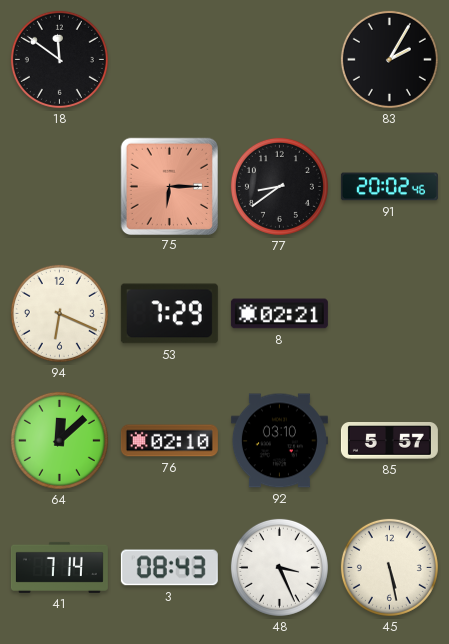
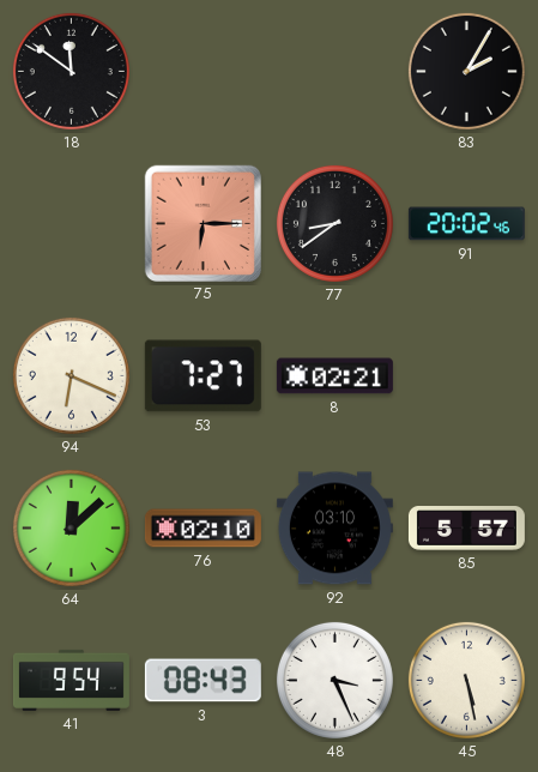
53: 7:29 -> 7:27 (202, 376)
41: 7:14 -> 9:54 (71, 680)
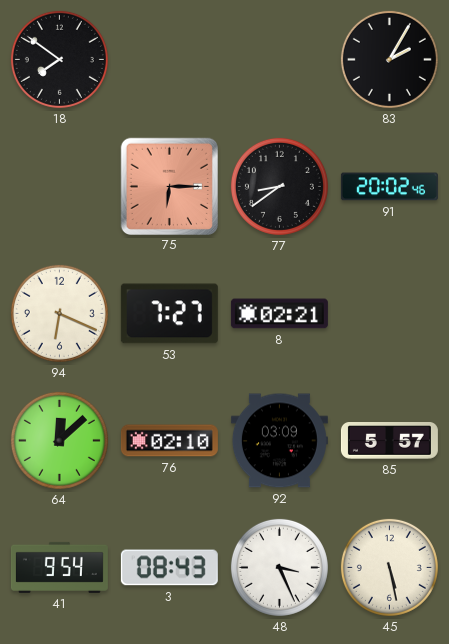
18: 11:51 -> 7:51 (59, 59)
92: 03:10 -> 03:09 (279, 441)
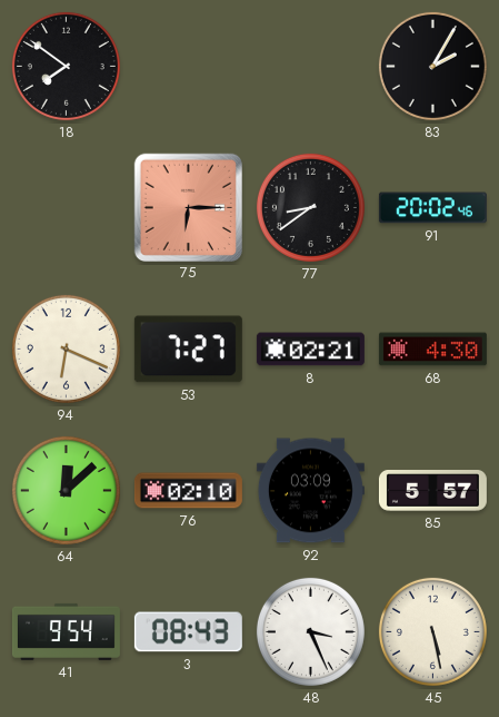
68: none -> 4:30 (432, 350)
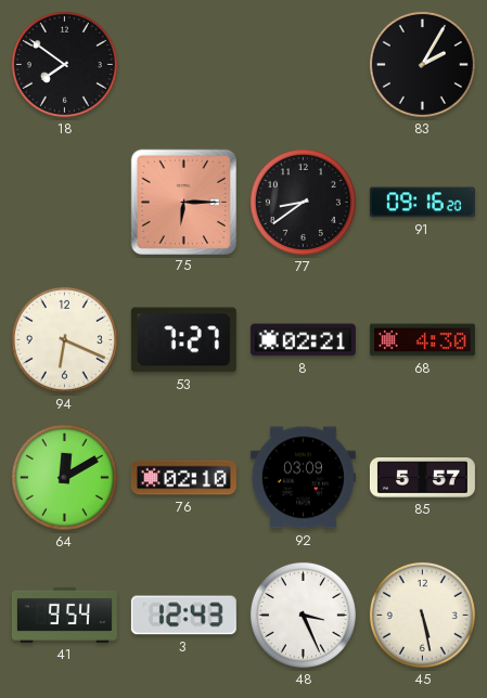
91: 20:02 -> 09:16 (422, 203)
64: 12:08 -> 12:10 (64, 477)
3: 08:43 -> 12:43 (183, 616)
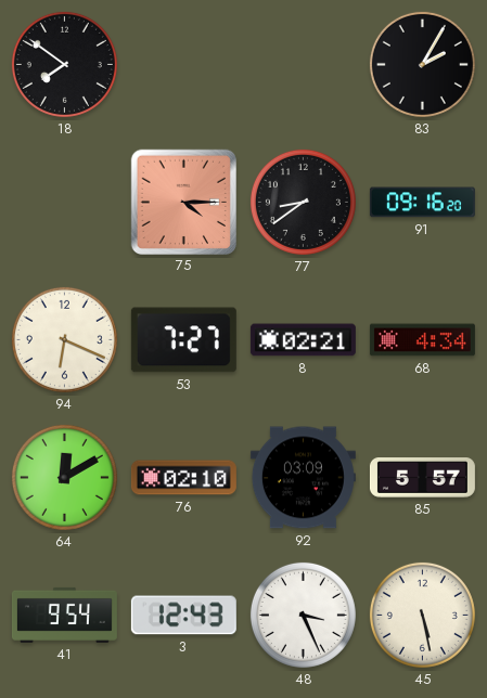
75: 6:15 -> 4:15 (183, 202)
68: 4:30 -> 4:34 (422, 340)
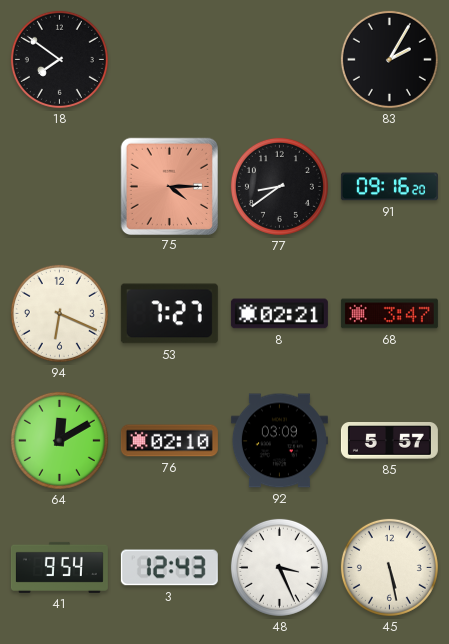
68: 4:34 -> 3:47 (389, 314)
